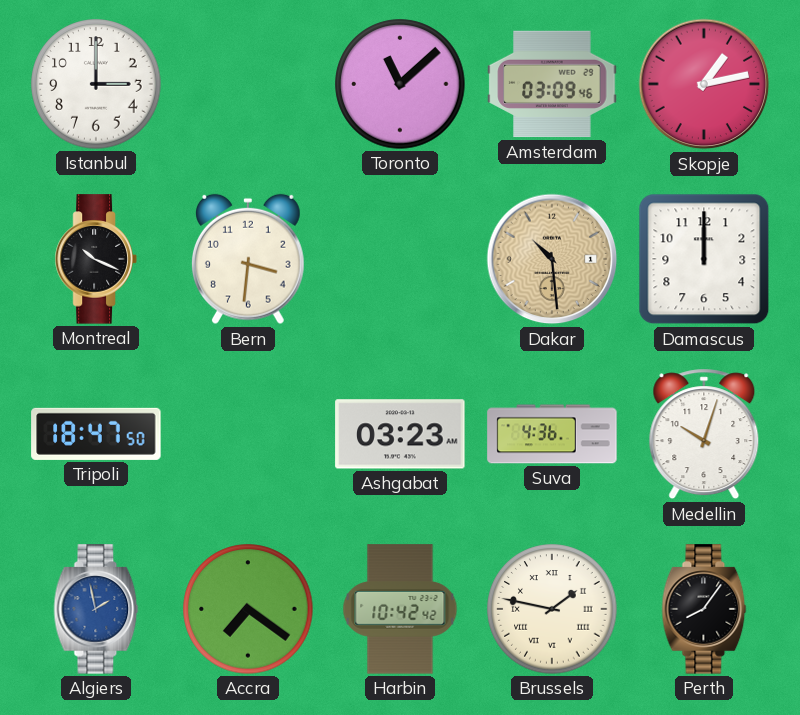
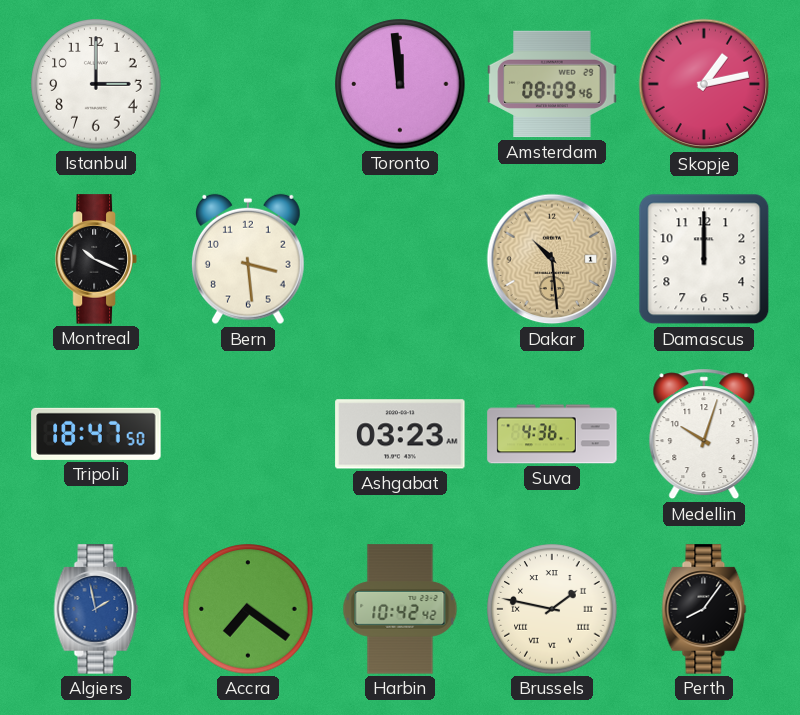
Toronto: 11:08 -> 11:59 (400, 84)
Amsterdam: 03:09 -> 08:09 (552, 84)
Bern: 3:31 -> 3:29 (248, 259)
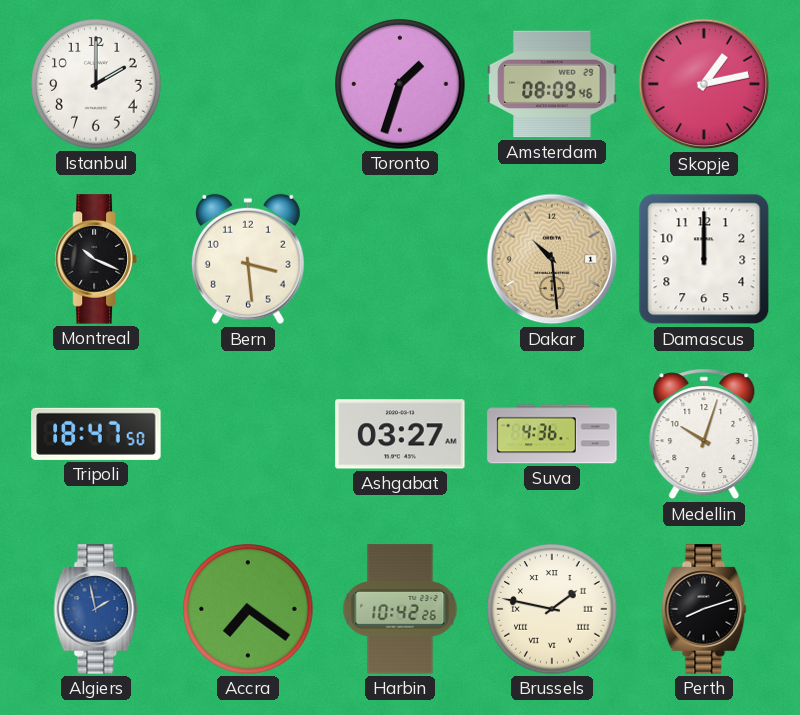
Istanbul: 3:00 -> 2:00 (96, 84)
Toronto: 11:59 -> 1:33 (400, 84)
Ashgabat: 03:23 -> 03:27 (400, 434)
Harbin: 10:42:42 -> 10:42:26 (400, 609)
Perth: 8:06 -> 8:12 (704, 609)
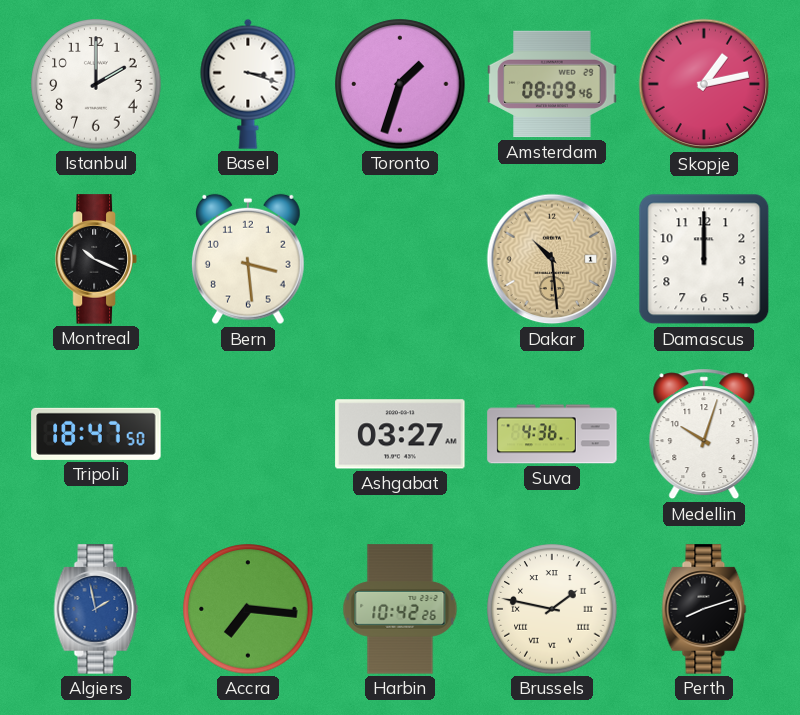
Basel: none -> 3:18 (248, 84)
Accra: 7:21 -> 7:16 (248, 609)
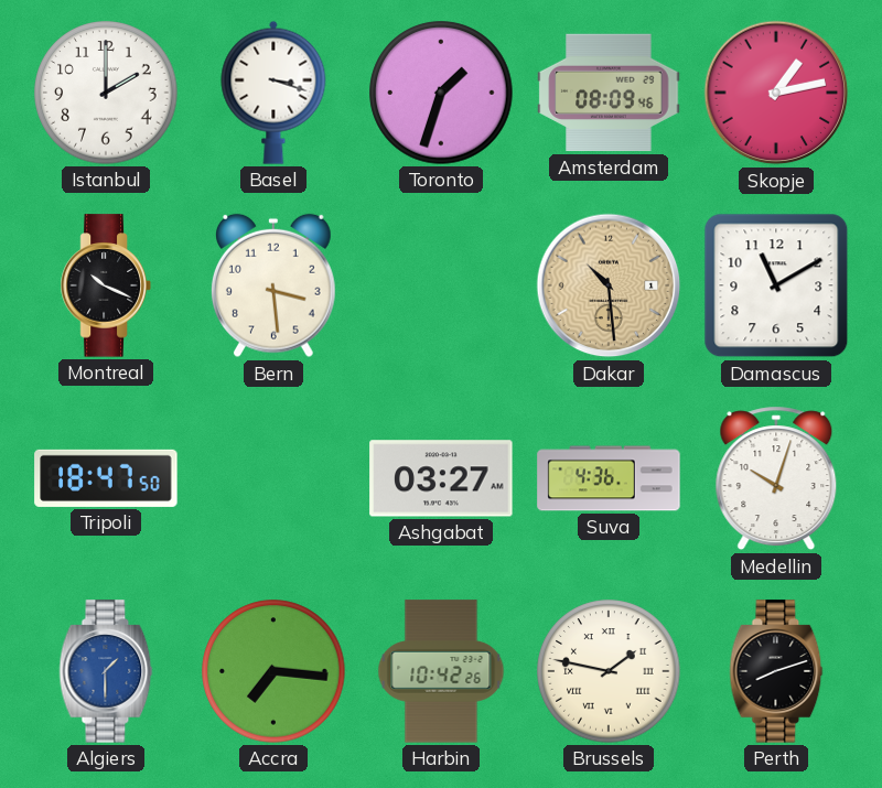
Damascus: 12:00 -> 11:10 (776, 285)
Algiers: 1:58 -> 1:30 (106, 671)
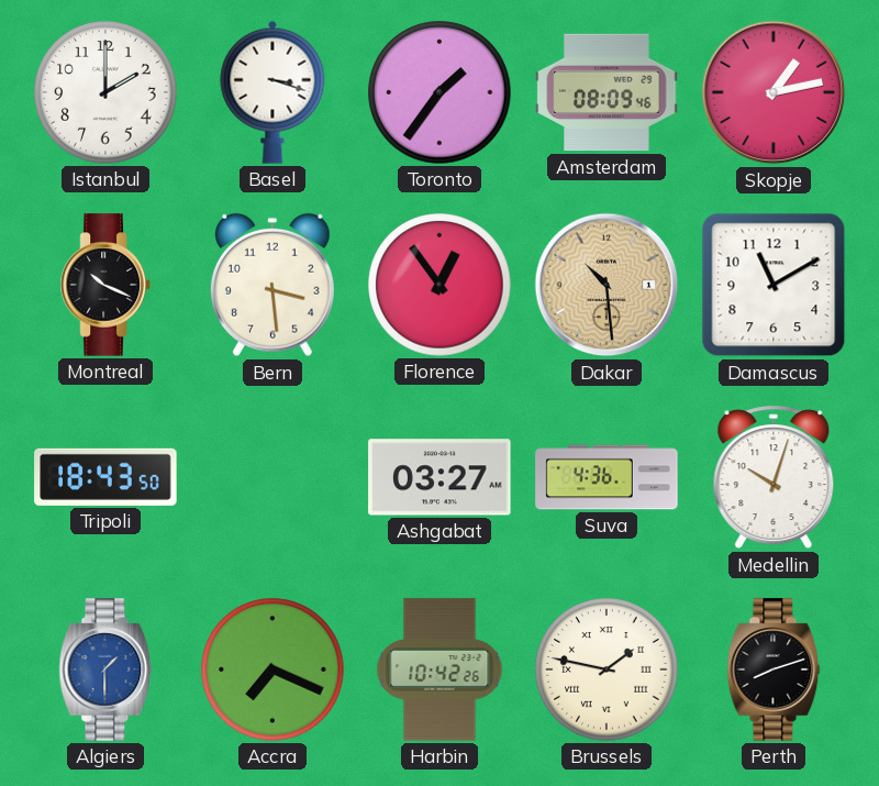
Toronto: 1:33 -> 1:36 (439, 92)
Florence: none -> 12:54 (439, 285)
Tripoli: 18:47 -> 18:43 (105, 477)
Accra: 7:16 -> 7:19 (272, 669)
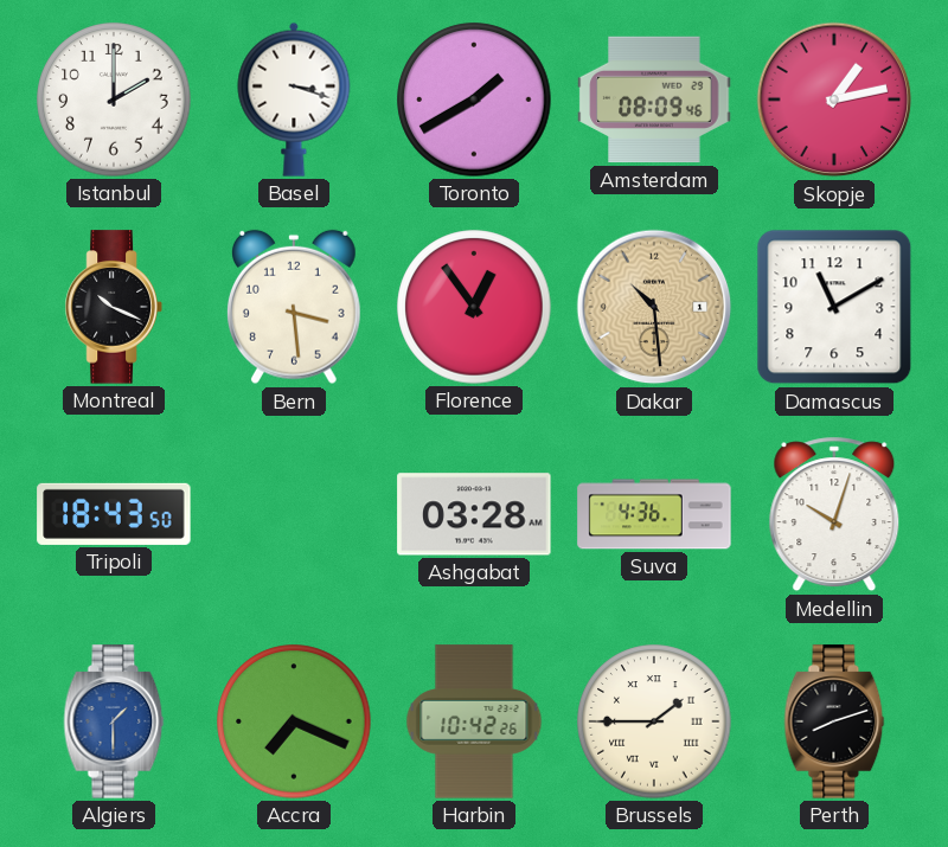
Toronto: 1:36 -> 1:40 (474, 100)
Ashgabat: 03:27 -> 03:28 (474, 514)
Brussels: 1:47 -> 1:45 (654, 721)
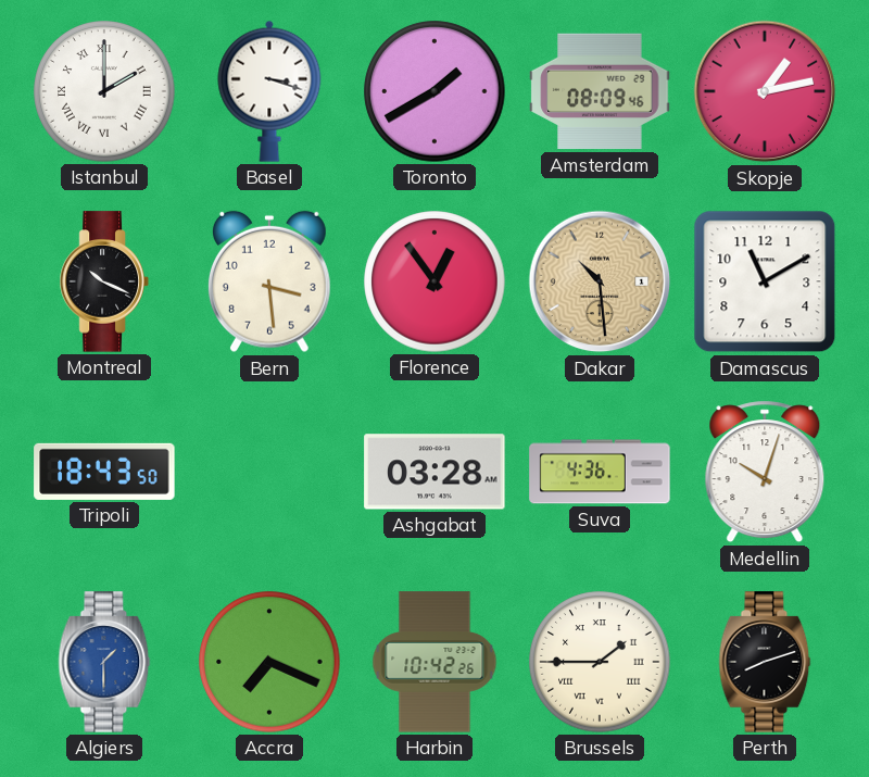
Istanbul numerals: Arabic -> Roman (104, 91)
